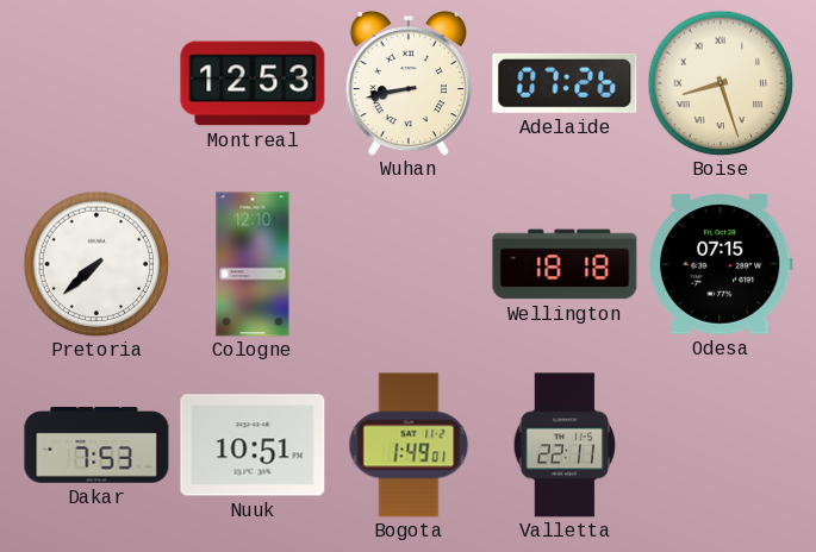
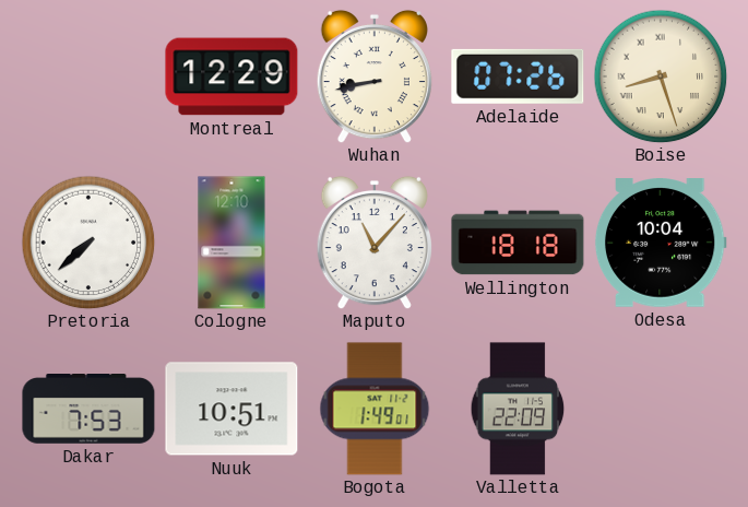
Montreal: 12:53 -> 12:29 (231, 76)
Maputo: none -> 11:07 (375, 243)
Odesa: 07:15 -> 10:04 (661, 244)
Valletta: 22:11 -> 22:09 (518, 409)
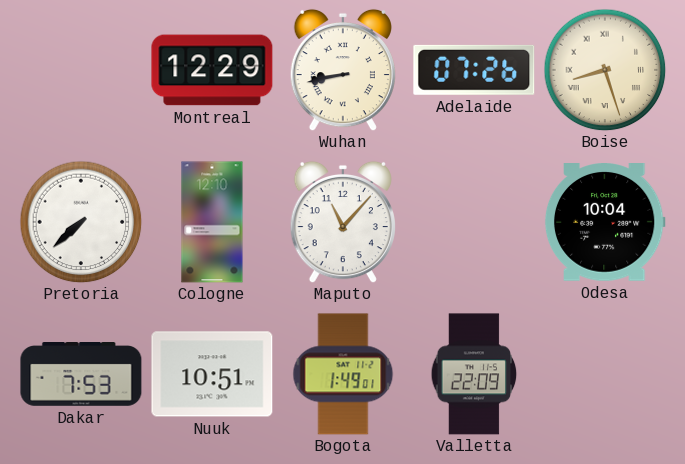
Wellington: 18:18 -> none (518, 243)
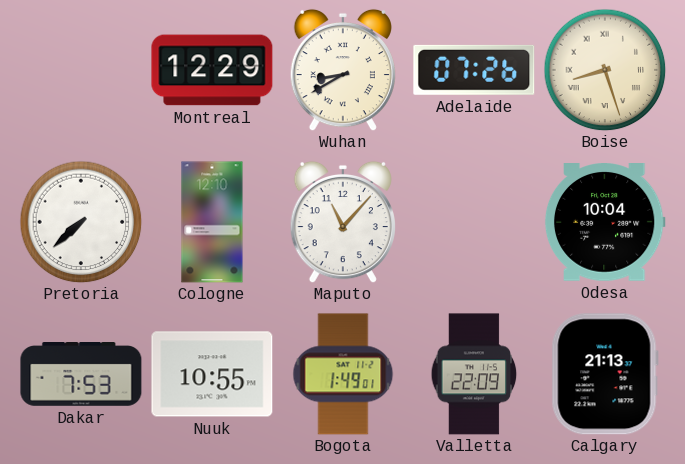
Wuhan: 8:43 -> 8:40 (343, 70)
Nuuk: 10:51 -> 10:55 (212, 374)
Calgary: none -> 21:13 (605, 374)
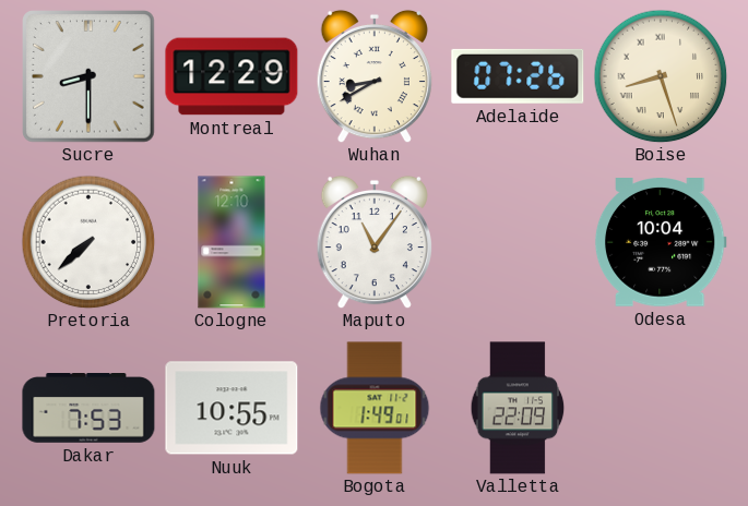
Sucre: none -> 8:30 (90, 77)
Maputo: 11:07 -> 11:06 (375, 242)
Calgary: 21:13 -> none (605, 374)
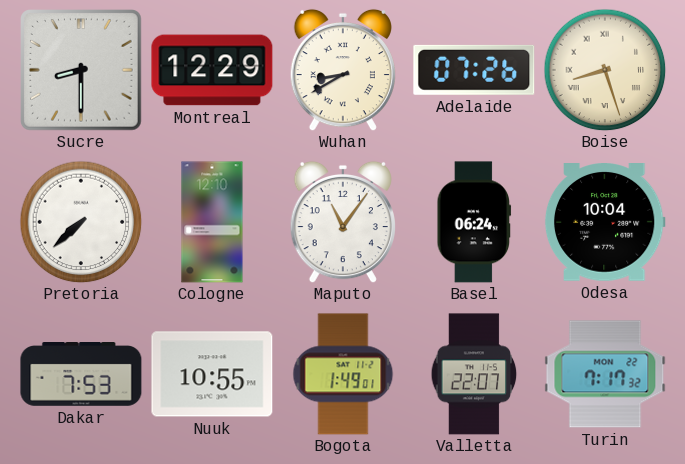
Basel: none -> 06:24 (474, 222)
Valletta: 22:09 -> 22:07 (474, 374)
Turin: none -> 7:17 (605, 374)
